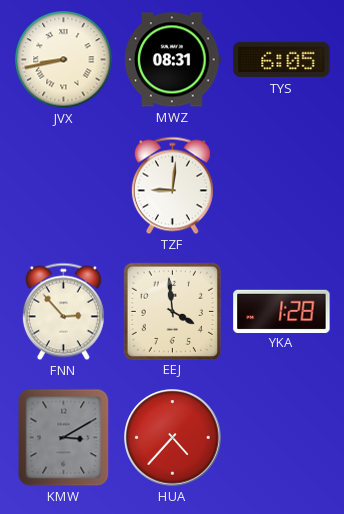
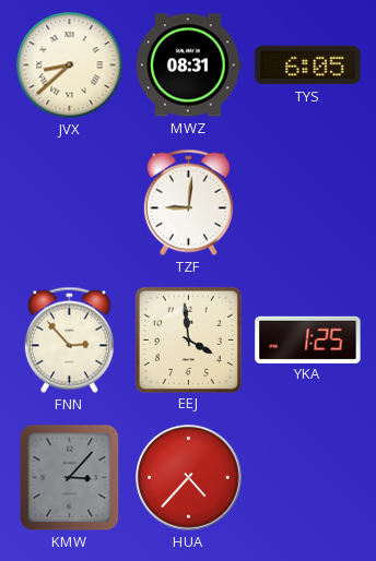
JVX: 8:43 -> 8:38 (70, 65)
YKA: 1:28 -> 1:25 (308, 339)
KMW: 3:10 -> 3:07 (70, 478)
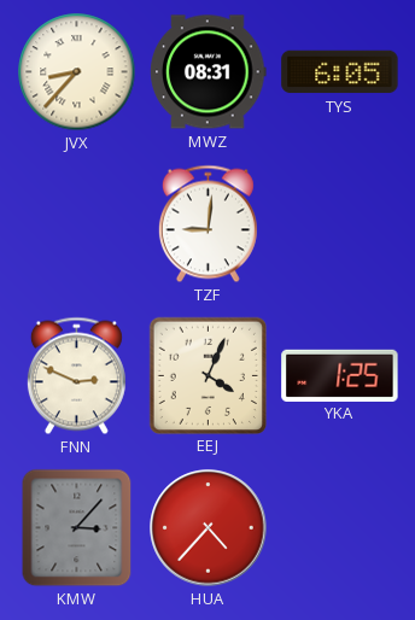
JVX: 8:38 -> 8:37 (77, 72)
FNN: 2:53 -> 2:49 (76, 376)
EEJ: 3:59 -> 4:04 (207, 375)
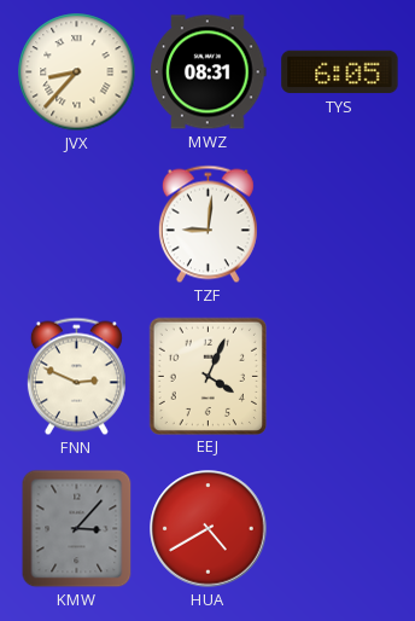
YKA: 1:25 -> none (340, 375)
HUA: 4:37 -> 4:40 (209, 529)
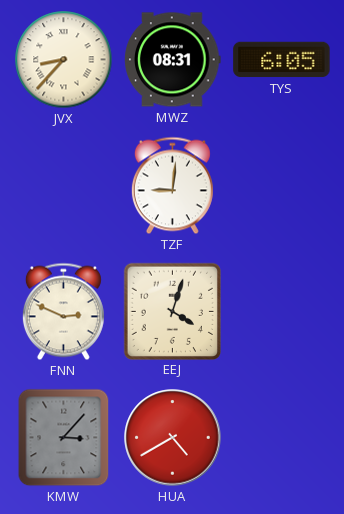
EEJ: 4:04 -> 4:03 (172, 311)
